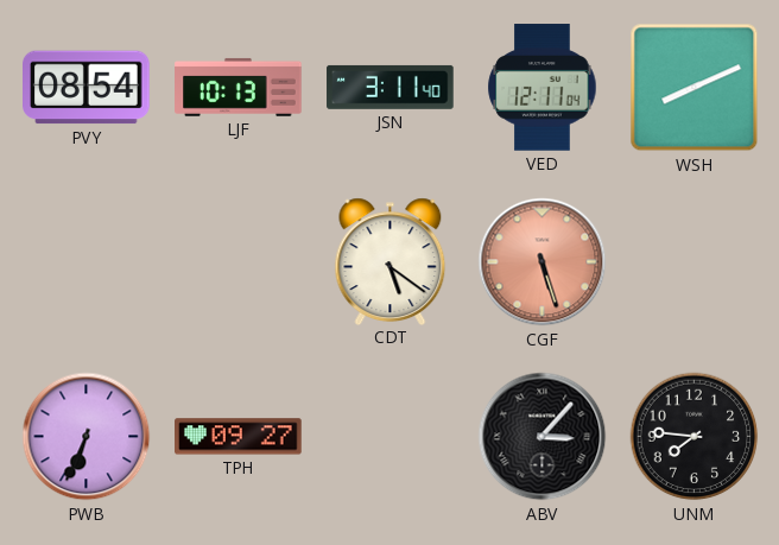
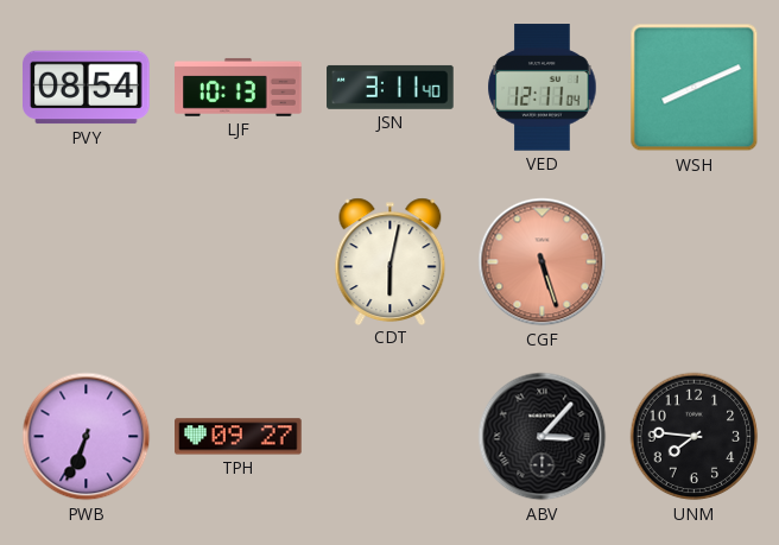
CDT: 5:21 -> 6:02 (391, 261)
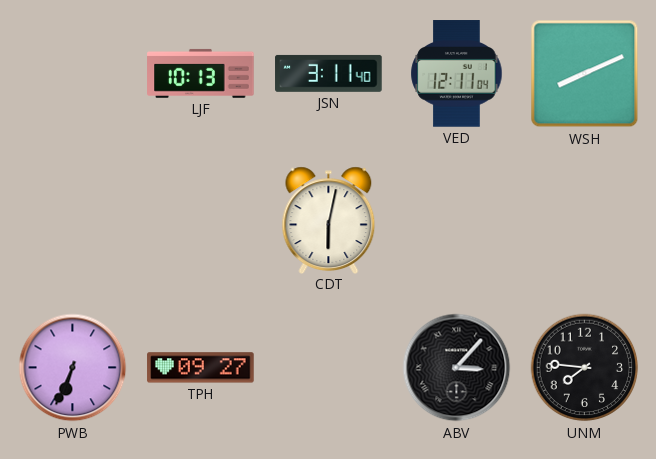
PVY: 08:54 -> none (87, 88)
CGF: 5:27 -> none (543, 262)
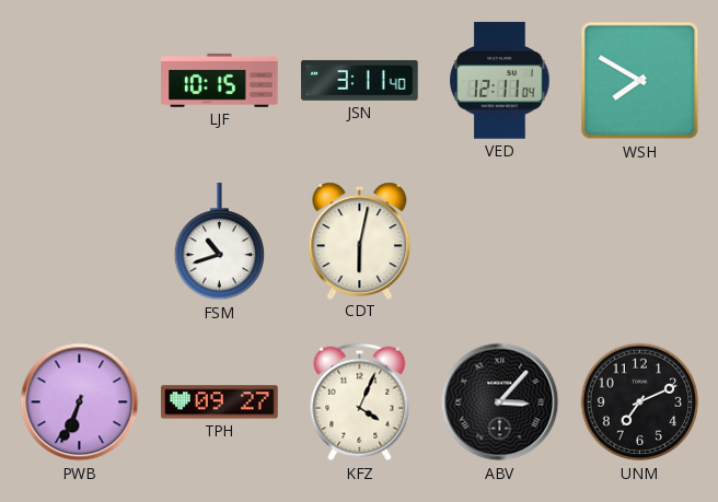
LJF: 10:13 -> 10:15 (220, 80)
WSH: 8:11 -> 7:50 (640, 81)
FSM: none -> 10:42 (219, 242)
KFZ: none -> 4:04 (360, 402)
UNM: 7:46 -> 7:11 (640, 402)
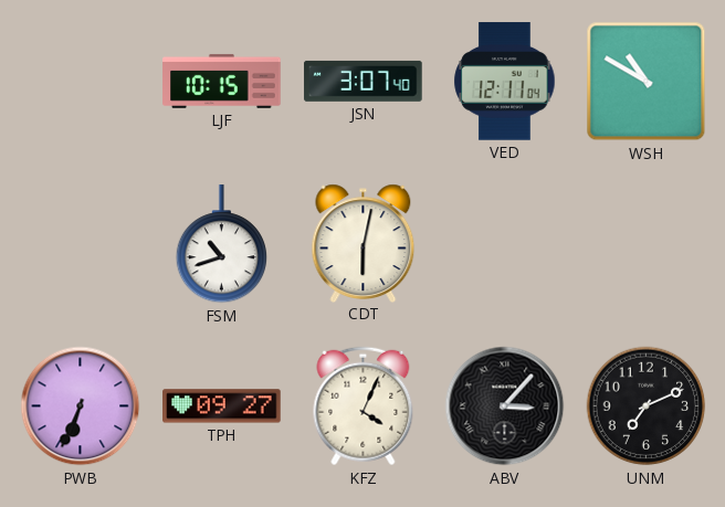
JSN: 3:11 -> 3:07 (364, 81)
WSH: 7:50 -> 10:50 (647, 82)
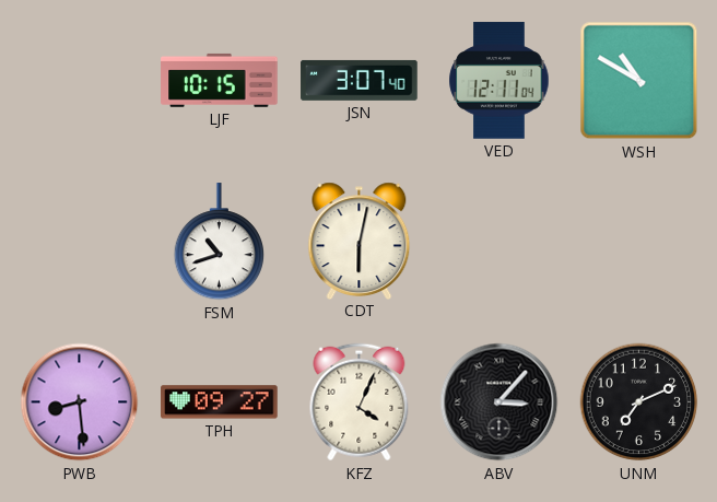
PWB: 6:34 -> 8:29 (80, 402)
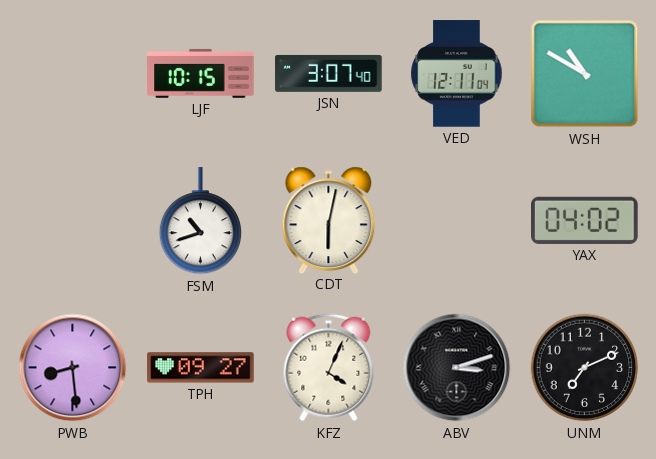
YAX: none -> 04:02 (585, 220)
ABV: 3:07 -> 3:12 (457, 368)
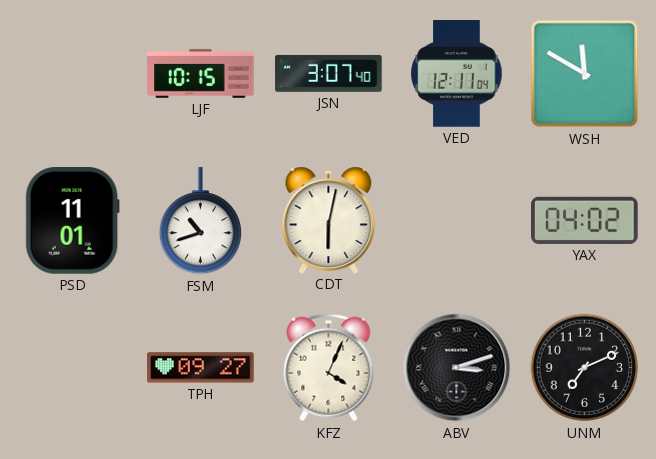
WSH: 10:50 -> 11:50 (585, 74)
PSD: none -> 11:01 (72, 221)
PWB: 8:29 -> none (73, 368)
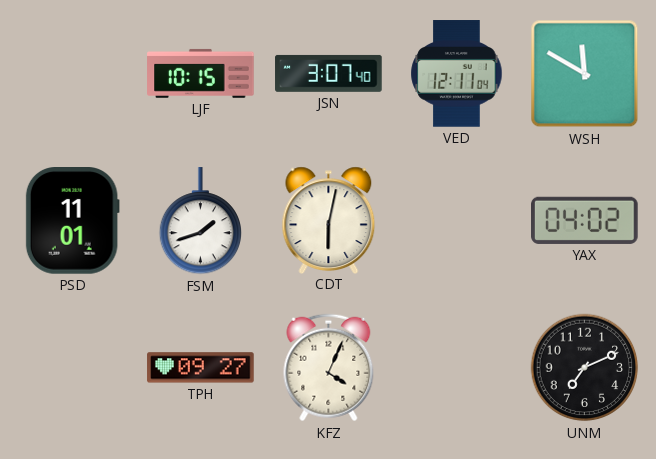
FSM: 10:42 -> 1:42 (200, 221)
ABV: 3:12 -> none (457, 368)
